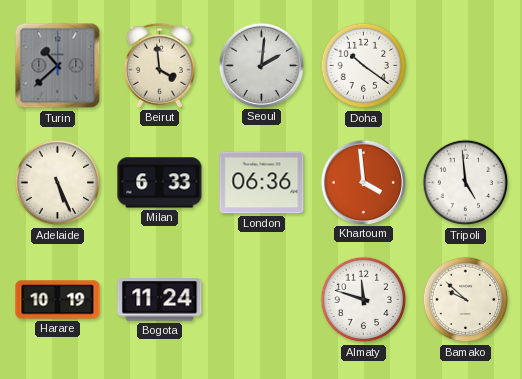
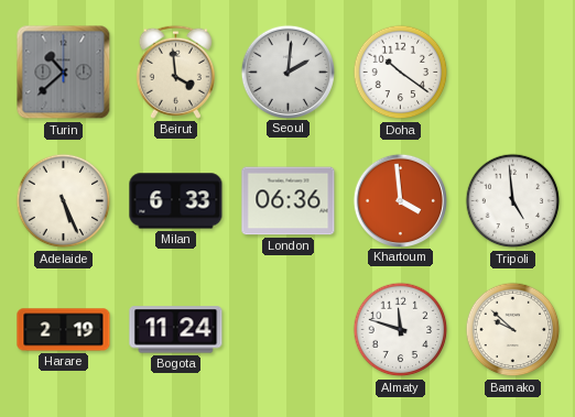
Harare: 10:19 -> 2:19 (64, 330)
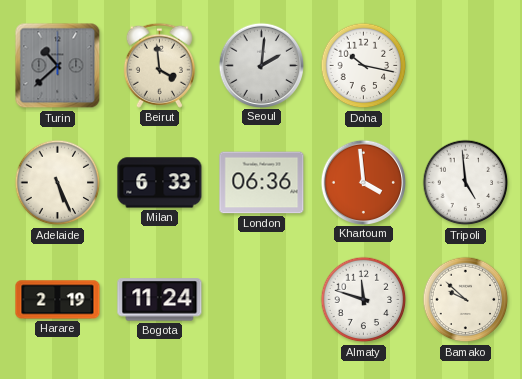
Doha: 10:21 -> 10:17 (364, 66)
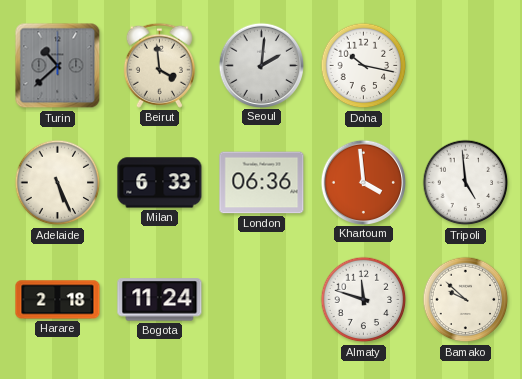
Harare: 2:19 -> 2:18 (58, 300)
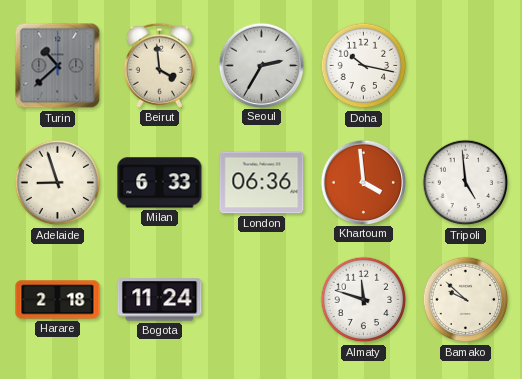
Seoul: 2:01 -> 2:35 (261, 65)
Adelaide: 5:26 -> 8:57 (58, 183)
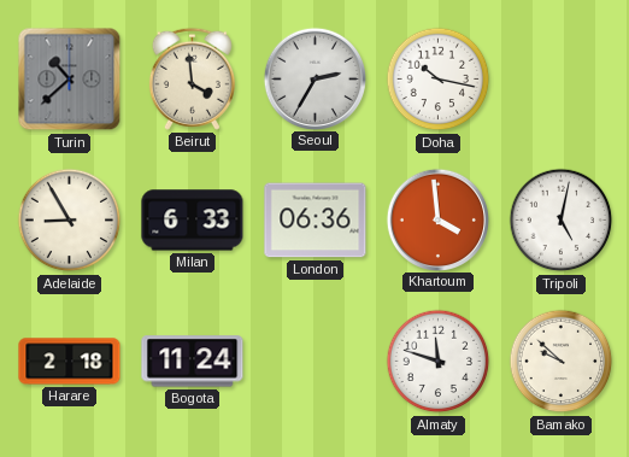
Adelaide: 8:57 -> 8:55 (70, 221)
Tripoli: 4:59 -> 5:02 (562, 221)
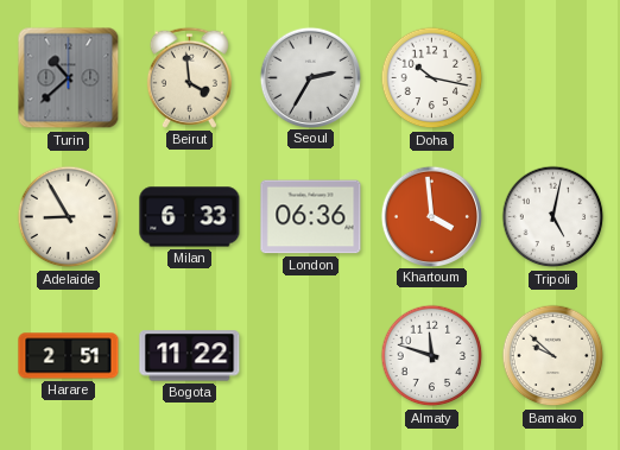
Harare: 2:18 -> 2:51 (69, 356)
Bogota: 11:24 -> 11:22 (190, 356)
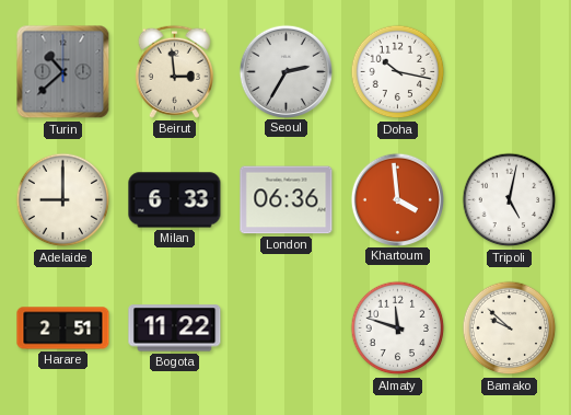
Beirut: 3:59 -> 2:59 (174, 71)
Adelaide: 8:55 -> 9:00 (63, 200)
